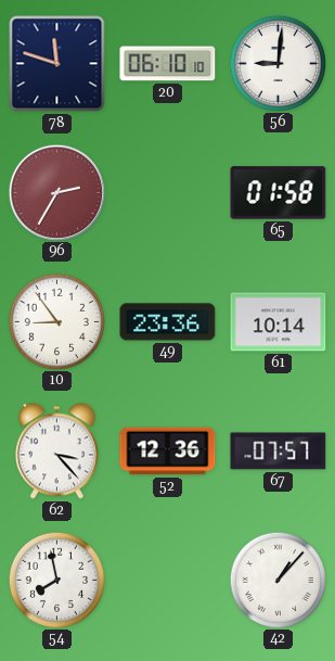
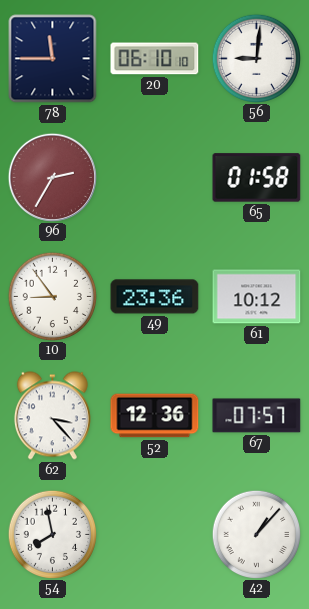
78: 11:48 -> 11:45 (53, 59)
61: 10:14 -> 10:12 (257, 297)
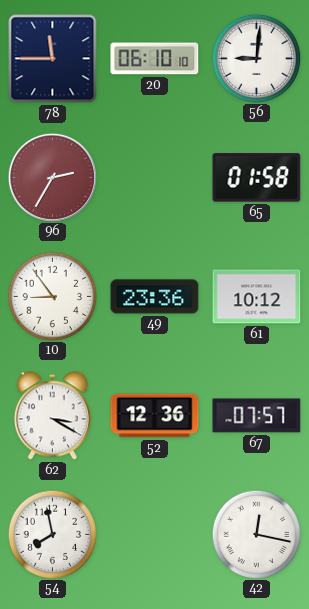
62: 3:23 -> 3:20 (52, 416)
42: 1:07 -> 12:17 (256, 534)
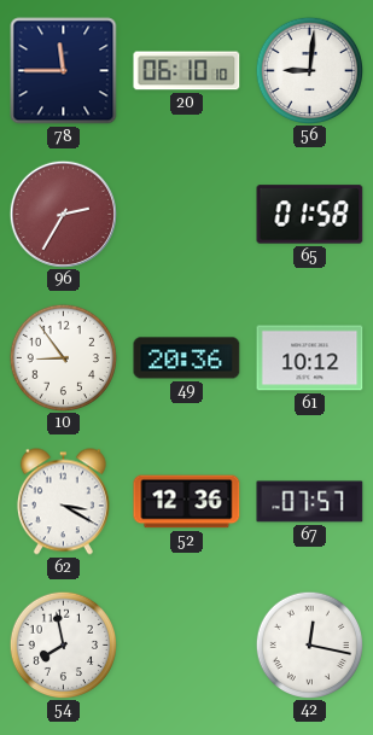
49: 23:36 -> 20:36 (187, 358)
